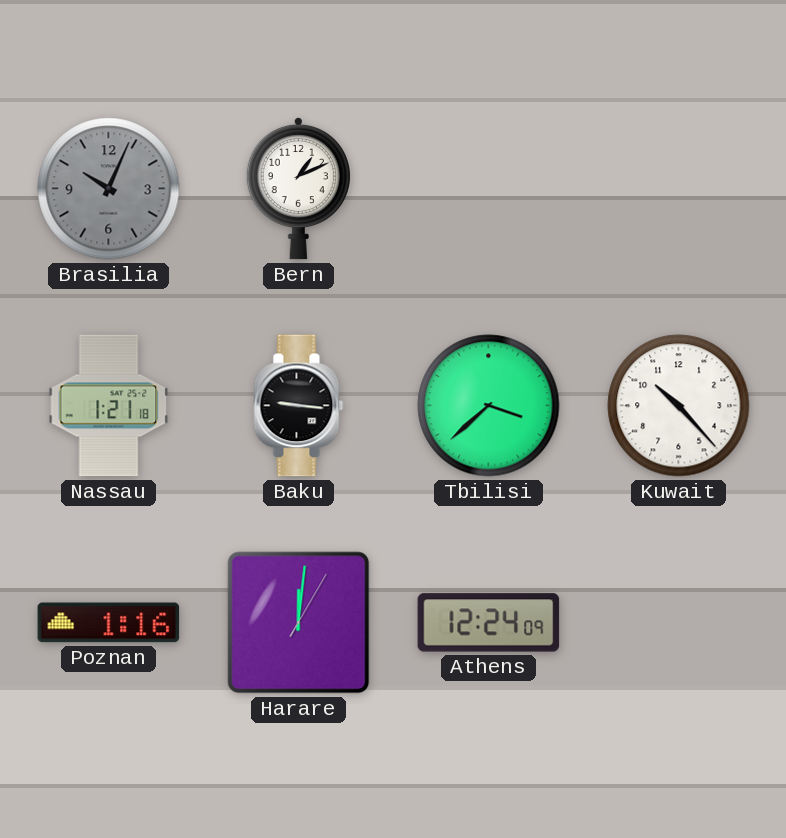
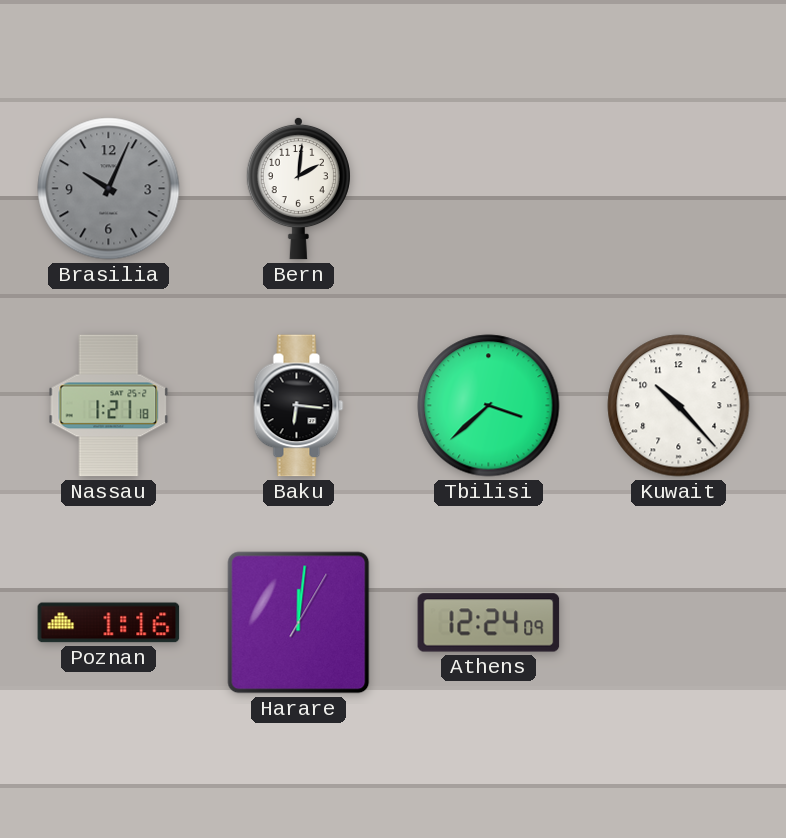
Bern: 1:11 -> 2:01 (298, 188)
Baku: 9:16 -> 6:16 (299, 406)
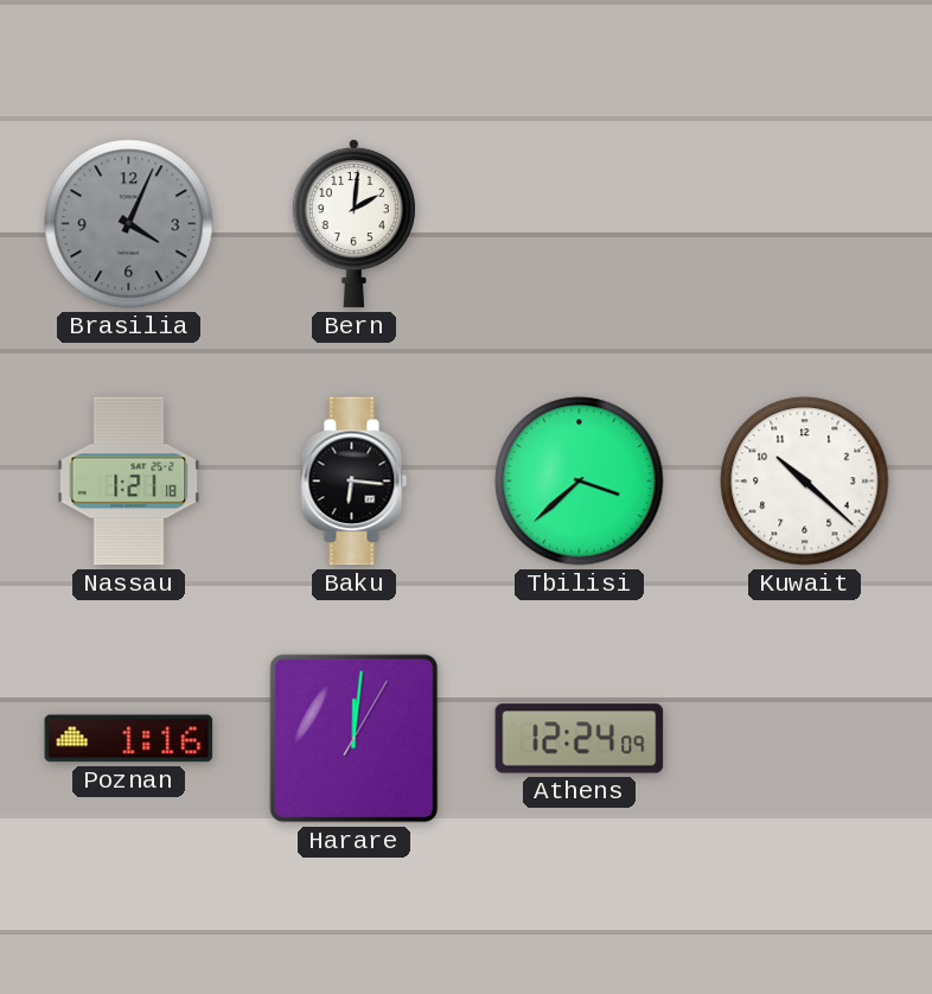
Brasilia: 10:04 -> 4:04 (129, 224)
Kuwait: 10:23 -> 10:22 (805, 482)
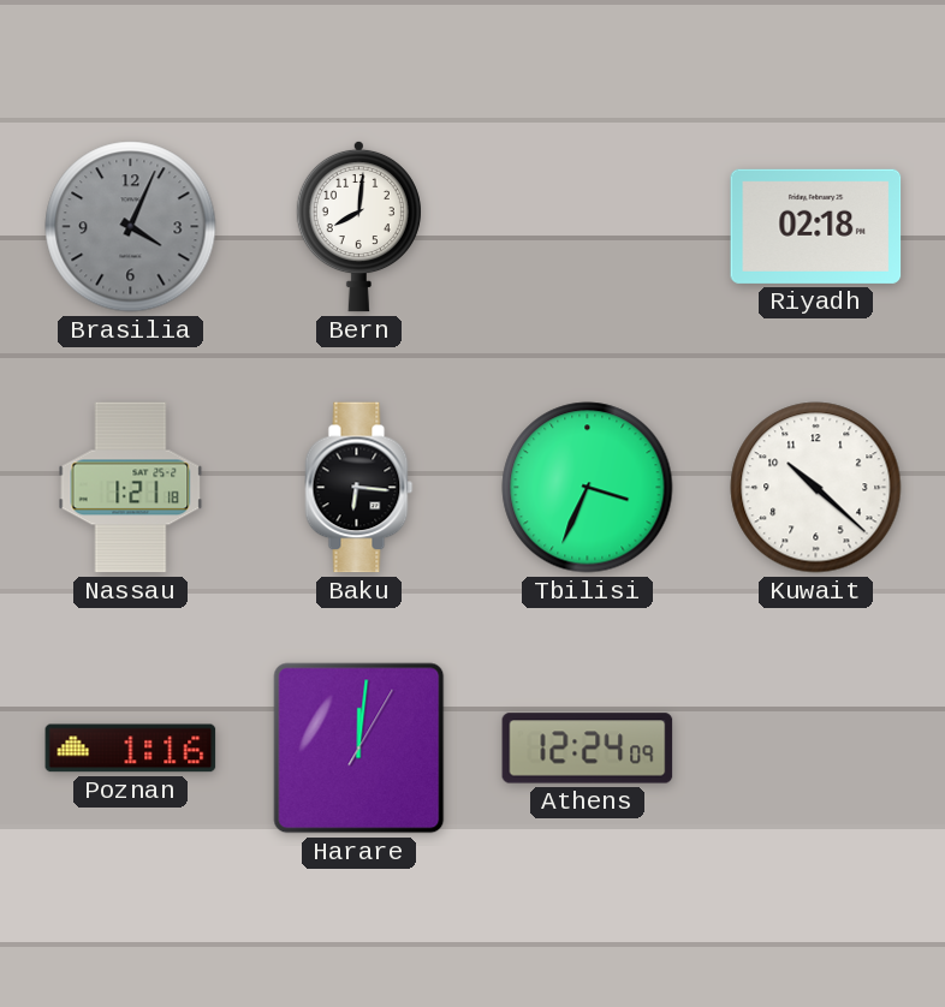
Bern: 2:01 -> 8:01 (358, 226)
Riyadh: none -> 02:18 (816, 226)
Tbilisi: 3:38 -> 3:34 (588, 488)
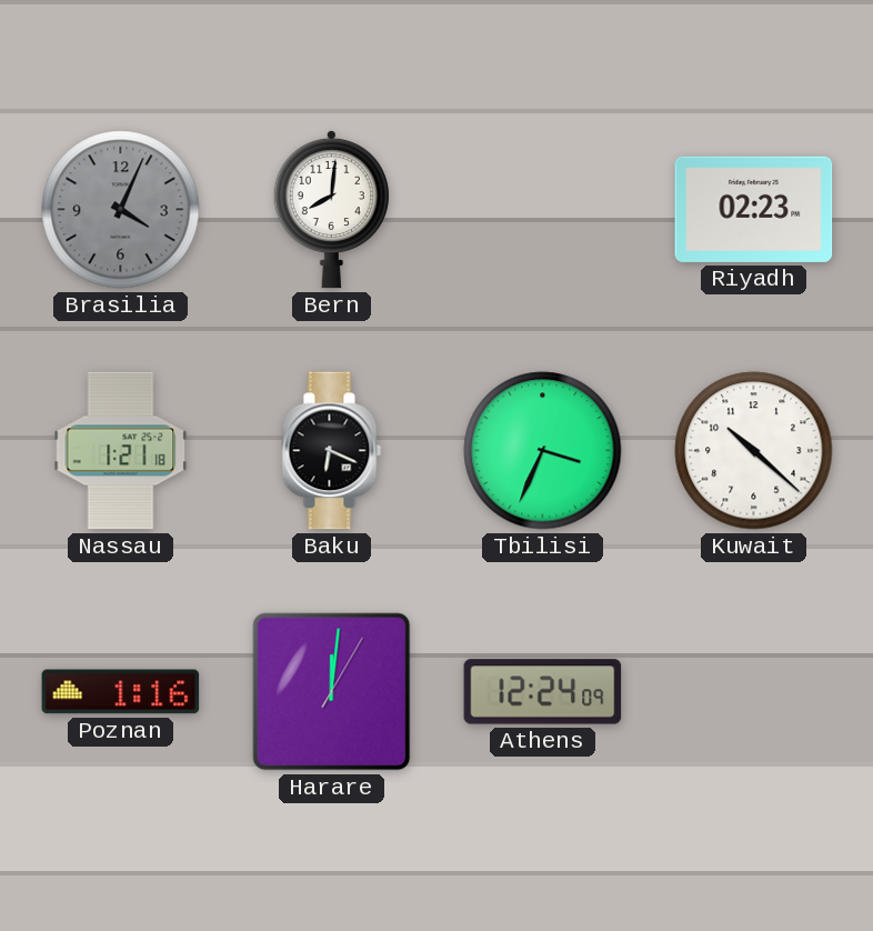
Riyadh: 02:18 -> 02:23 (754, 209)
Baku: 6:16 -> 6:19 (332, 451)
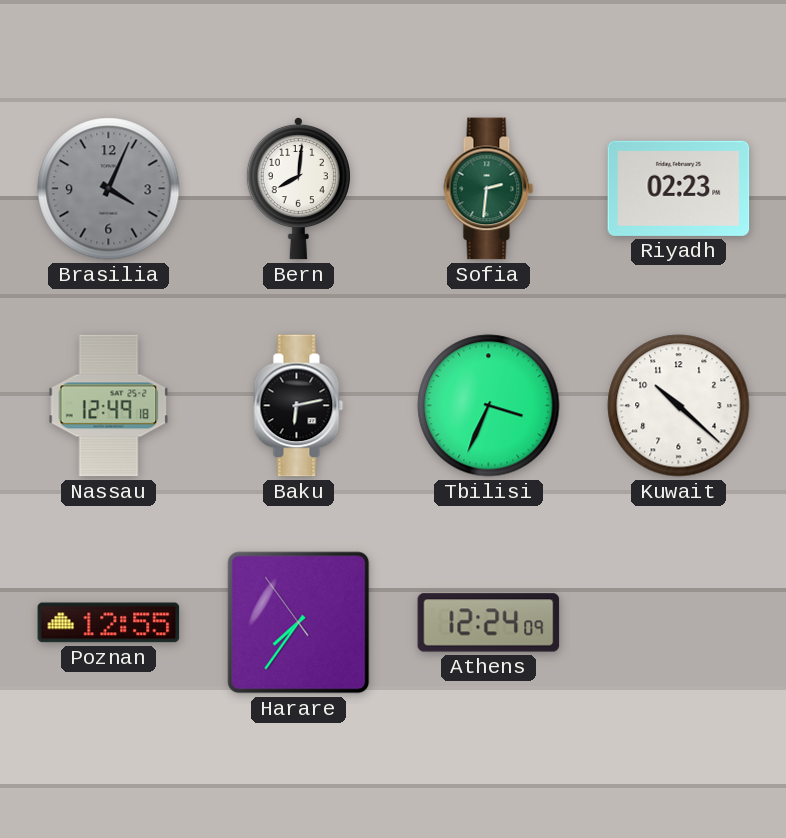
Sofia: none -> 2:31 (489, 189)
Nassau: 1:21 -> 12:49 (109, 406)
Baku: 6:19 -> 6:13 (299, 406)
Poznan: 1:16 -> 12:55 (109, 623)
Harare: 12:01 -> 7:35 (299, 623)
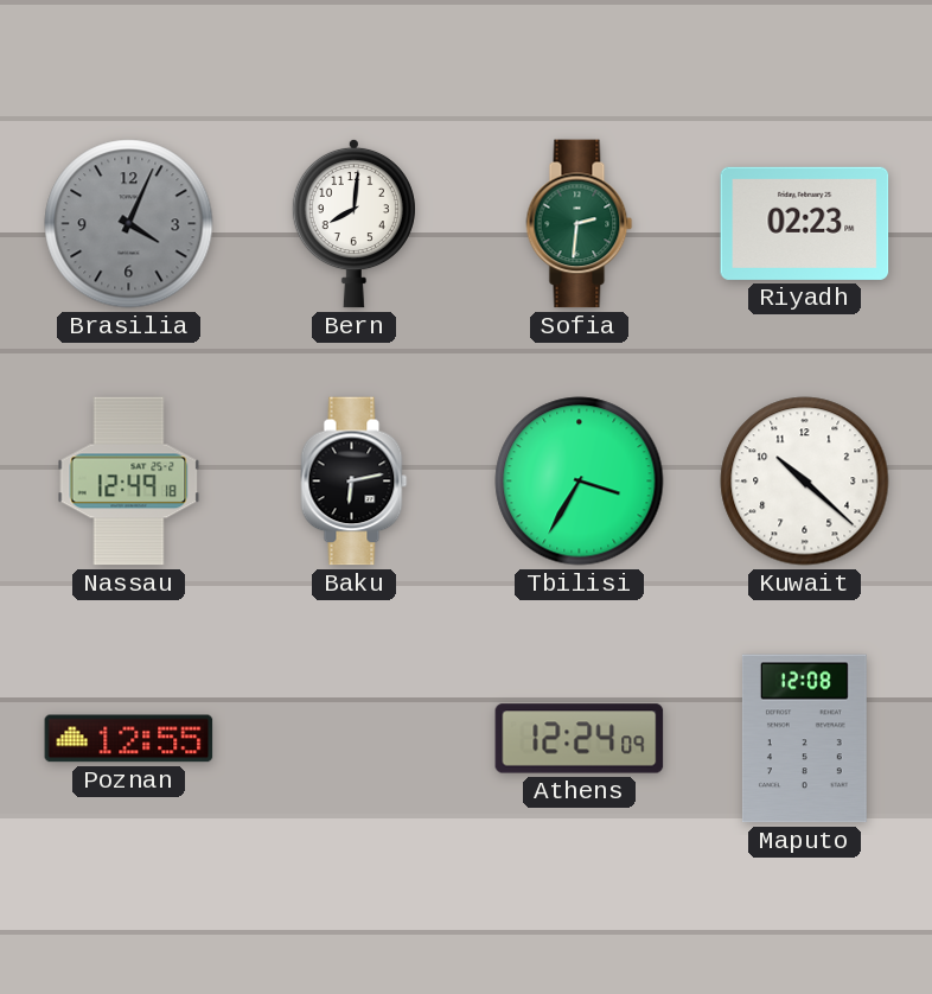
Tbilisi: 3:34 -> 3:35 (580, 482)
Harare: 7:35 -> none (299, 623)
Maputo: none -> 12:08 (804, 739)
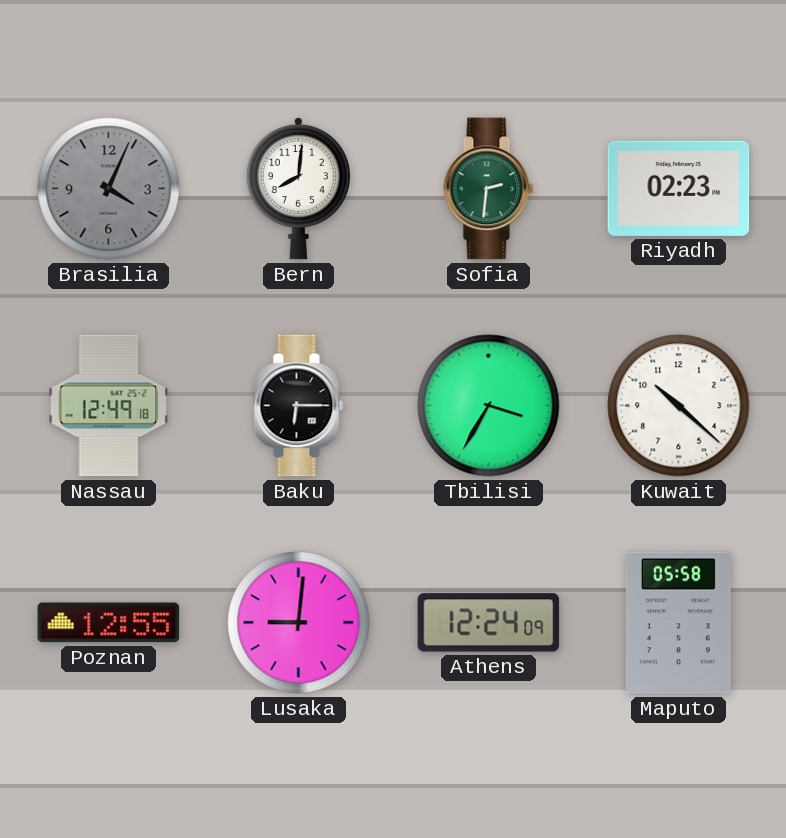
Baku: 6:13 -> 6:15 (299, 406)
Lusaka: none -> 9:01 (299, 623)
Maputo: 12:08 -> 05:58 (678, 623)
